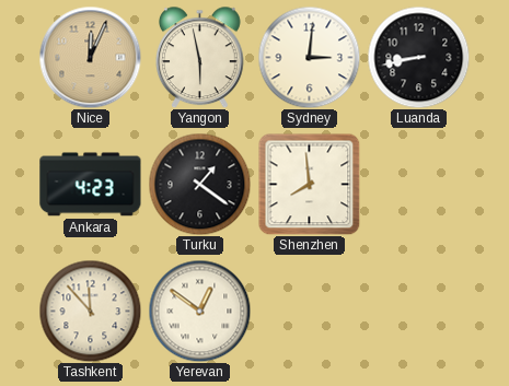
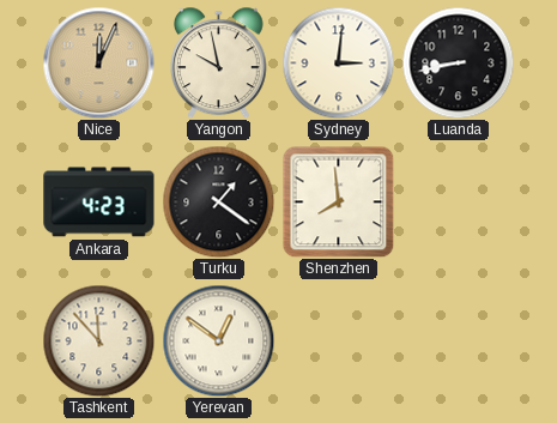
Yangon: 5:58 -> 9:58 (219, 62)
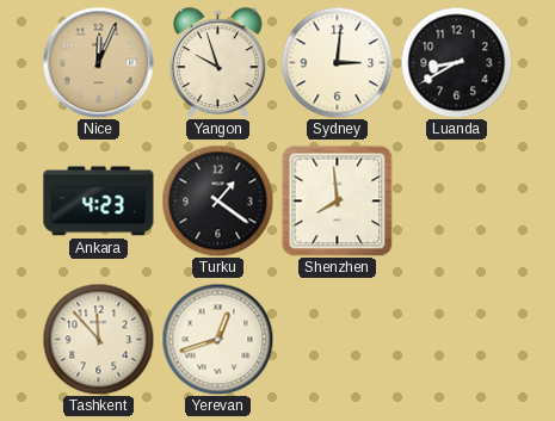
Yangon: 9:58 -> 9:57 (218, 62)
Luanda: 8:43 -> 8:40 (456, 62)
Yerevan: 12:51 -> 12:42 (217, 339)
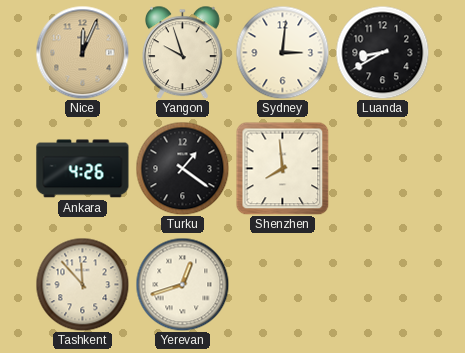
Ankara: 4:23 -> 4:26 (83, 169)
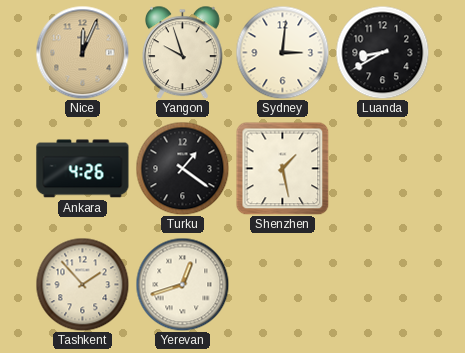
Shenzhen: 7:59 -> 1:28 (282, 168)
Tashkent: 11:53 -> 1:53 (82, 284)
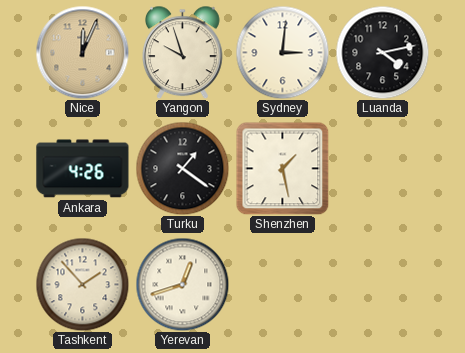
Luanda: 8:40 -> 4:13 (382, 52)
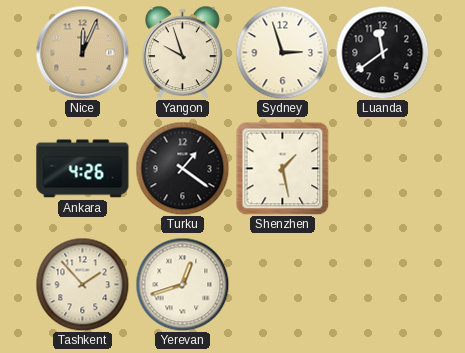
Sydney: 3:01 -> 2:57 (282, 52)
Luanda: 4:13 -> 11:39 (382, 52)
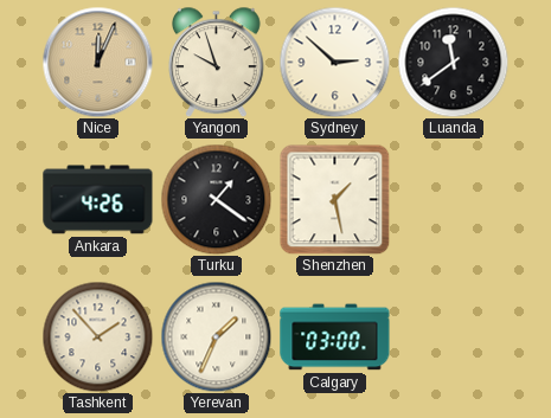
Sydney: 2:57 -> 2:52 (334, 62)
Yerevan: 12:42 -> 1:34 (216, 336)
Calgary: none -> 03:00 (335, 337)
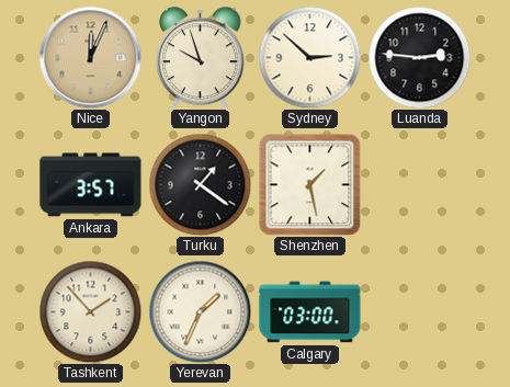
Luanda: 11:39 -> 2:46 (419, 57)
Ankara: 4:26 -> 3:57 (91, 185)
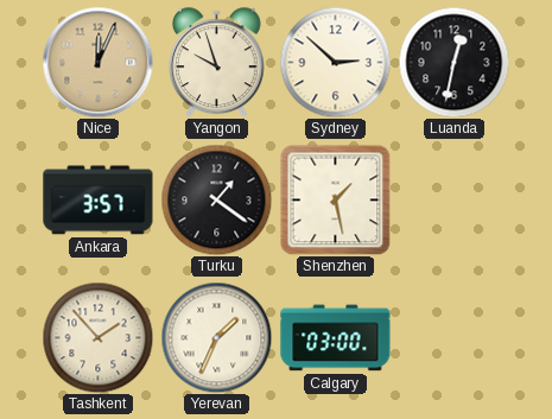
Luanda: 2:46 -> 12:32 (453, 62)
